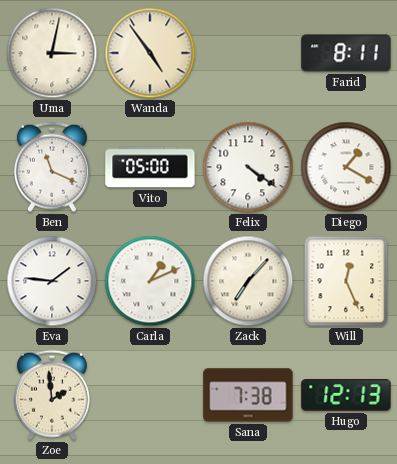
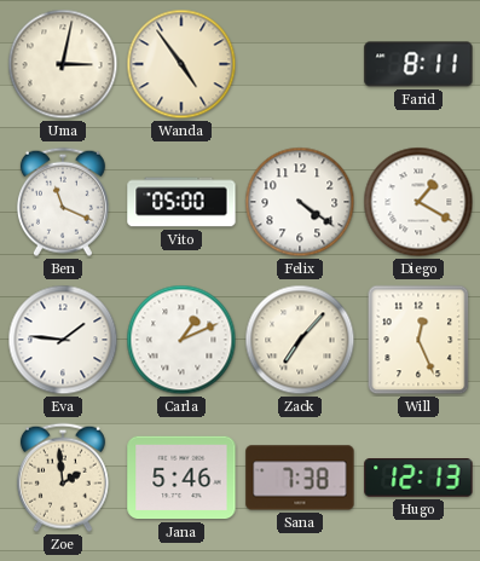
Jana: none -> 5:46 (181, 478)
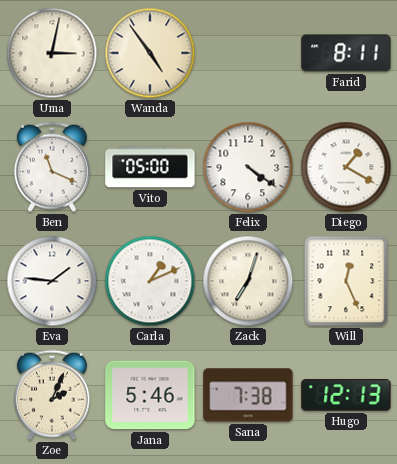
Zack: 7:07 -> 7:03 (248, 281)
Zoe: 1:59 -> 2:04 (52, 395)
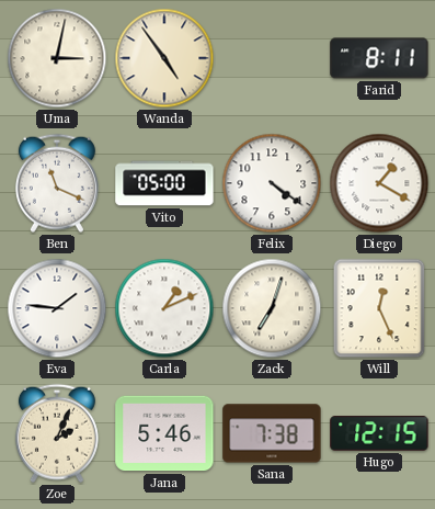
Hugo: 12:13 -> 12:15 (379, 433)
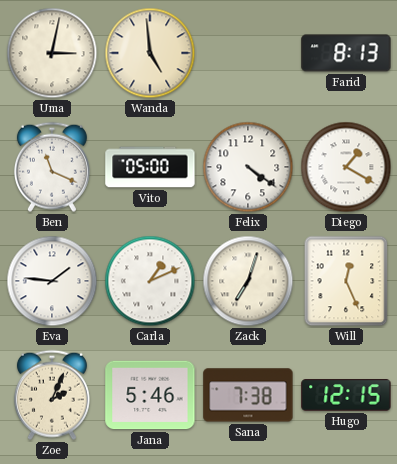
Wanda: 4:54 -> 4:59 (150, 53)
Farid: 8:11 -> 8:13 (346, 53)
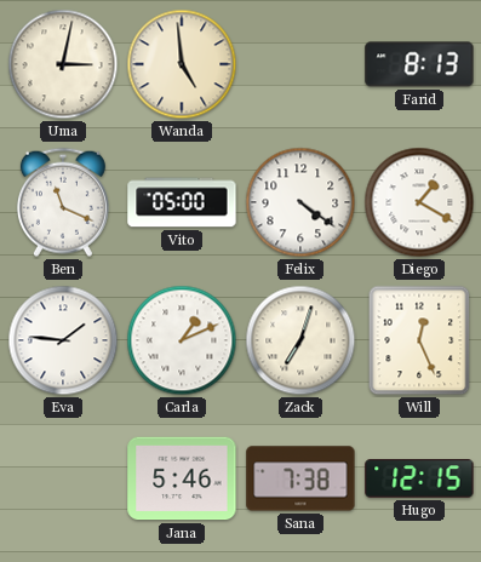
Zoe: 2:04 -> none (52, 395)
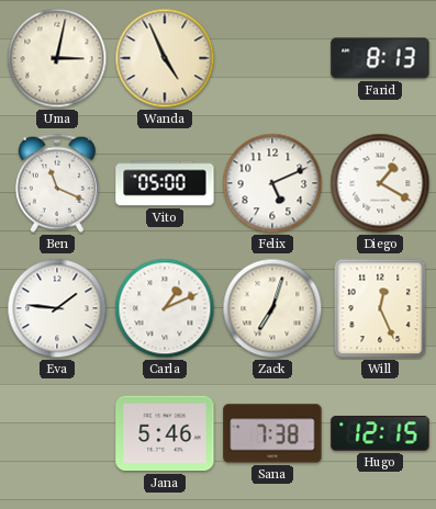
Wanda: 4:59 -> 4:56 (165, 58)
Felix: 4:21 -> 5:11 (272, 183)
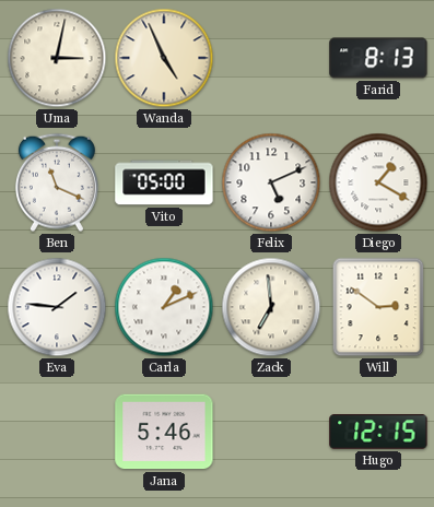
Zack: 7:03 -> 6:59 (271, 307)
Will: 12:26 -> 2:51 (378, 307)
Sana: 7:38 -> none (272, 433)
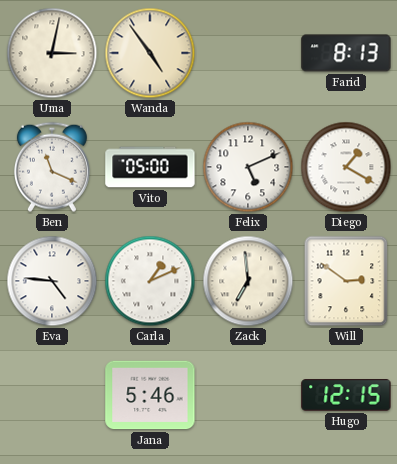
Wanda: 4:56 -> 4:54 (150, 53)
Eva: 1:46 -> 4:46 (52, 281)
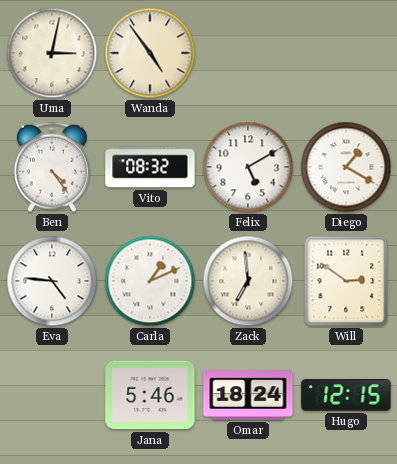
Farid: 8:13 -> none (346, 53)
Ben: 11:19 -> 4:24 (52, 167)
Vito: 05:00 -> 08:32 (150, 167)
Felix: 5:11 -> 5:10 (248, 167)
Omar: none -> 18:24 (248, 395)
